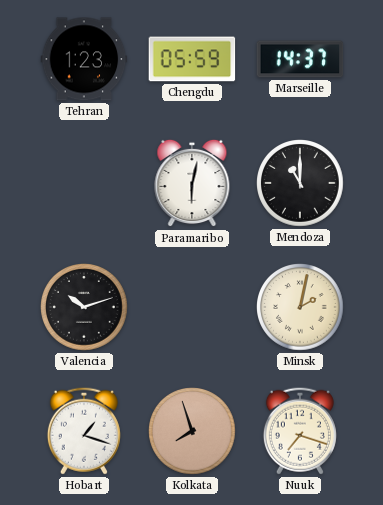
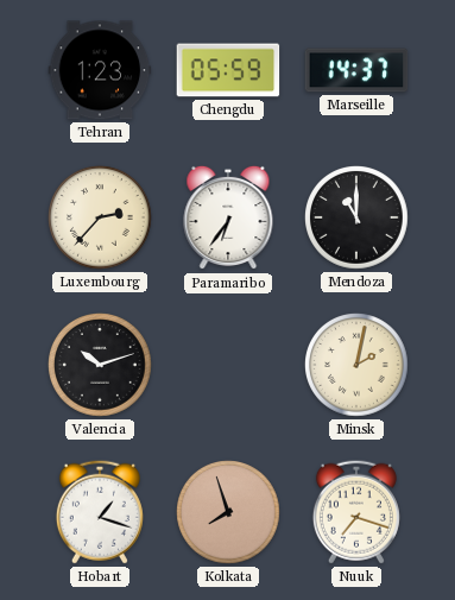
Luxembourg: none -> 2:37 (101, 219)
Paramaribo: 6:02 -> 6:36 (228, 217)
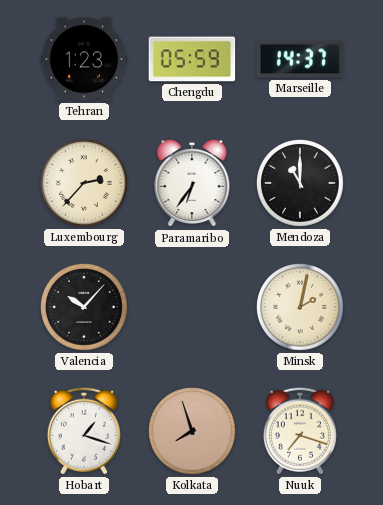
Valencia: 10:12 -> 10:07 (85, 308)
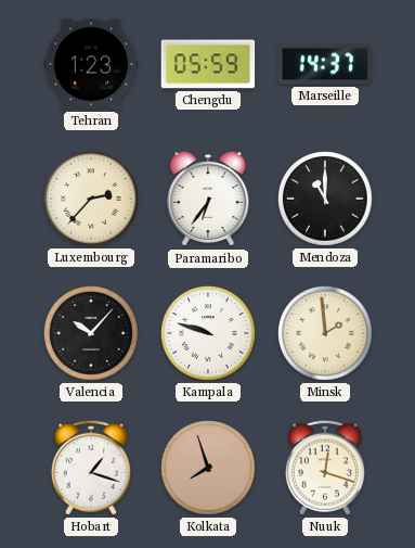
Kampala: none -> 9:48 (209, 334)
Minsk: 2:02 -> 1:59 (326, 334)
Nuuk: 7:18 -> 12:18 (325, 468)
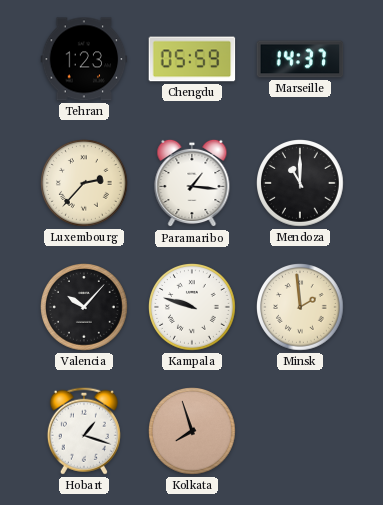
Paramaribo: 6:36 -> 1:16 (192, 183)
Nuuk: 12:18 -> none (325, 468)
